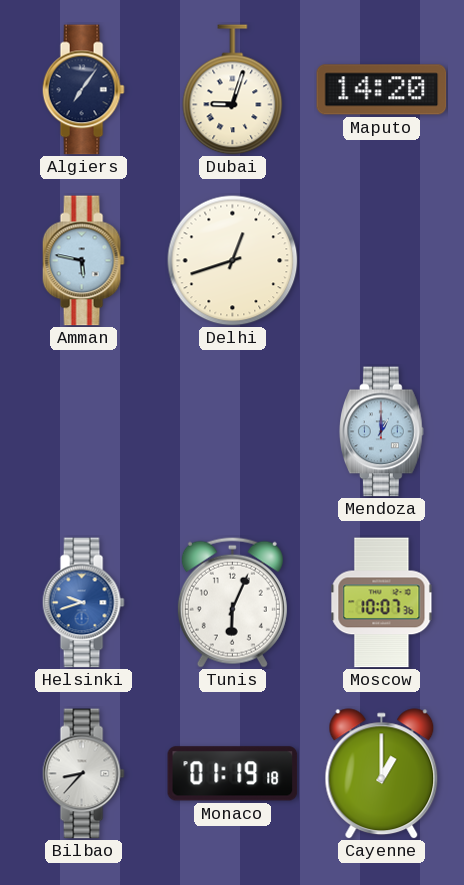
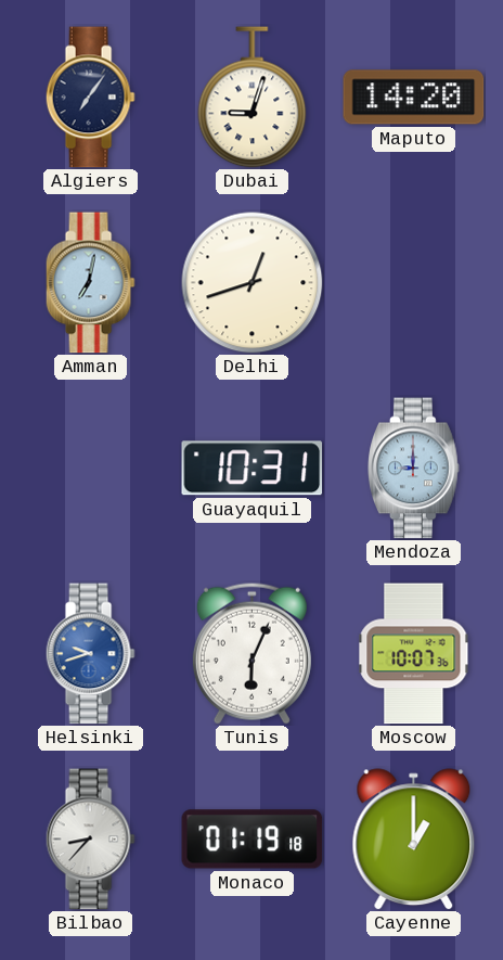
Amman: 5:47 -> 7:02 (90, 283)
Guayaquil: none -> 10:31 (253, 469)
Mendoza: 1:00 -> 9:00 (414, 469)
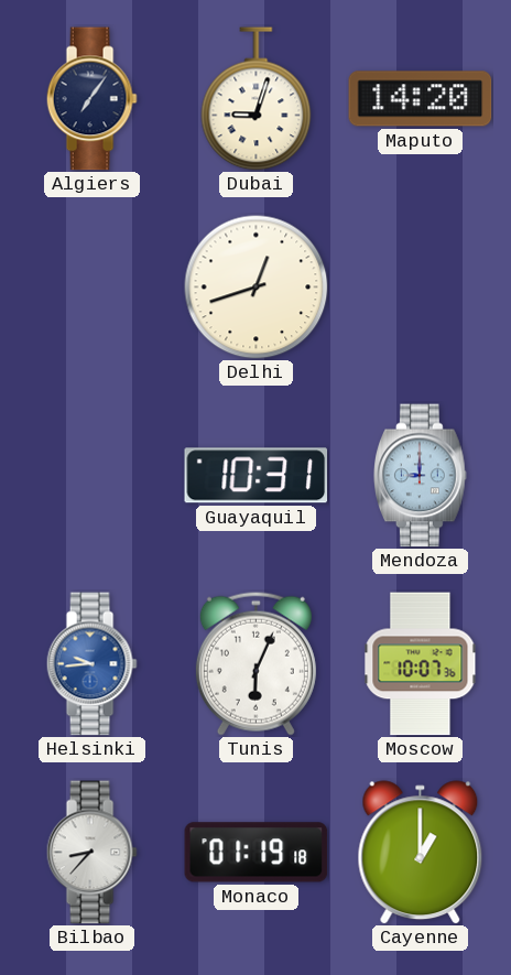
Amman: 7:02 -> none (90, 283)
Helsinki: 9:42 -> 9:44 (91, 664)
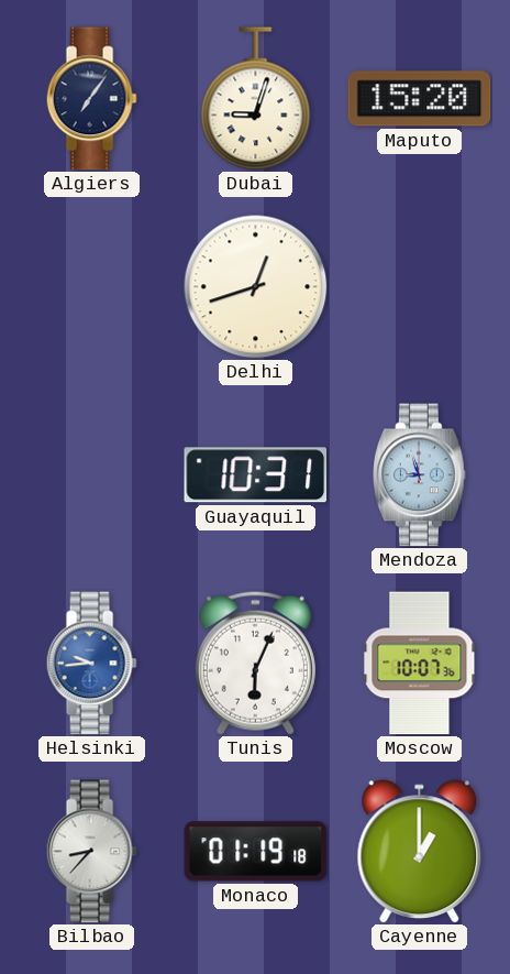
Maputo: 14:20 -> 15:20 (420, 99)
Mendoza: 9:00 -> 8:57 (420, 475)
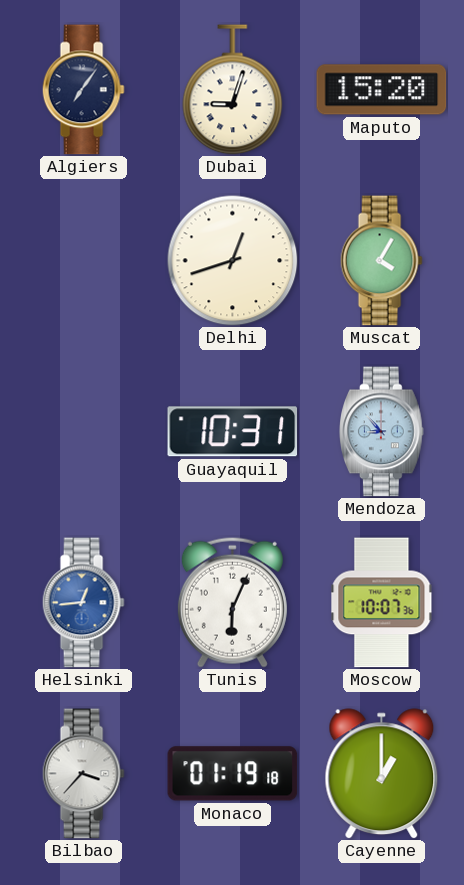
Muscat: none -> 4:05 (381, 261)
Mendoza: 8:57 -> 8:53 (382, 432)
Helsinki: 9:44 -> 12:44 (83, 603)
Bilbao: 8:37 -> 3:37 (83, 774)
